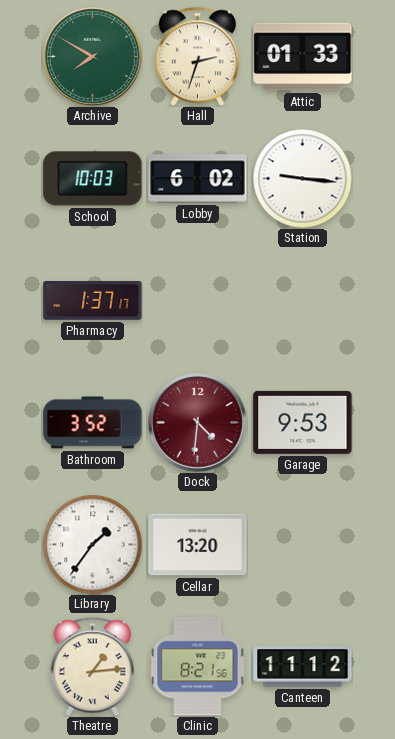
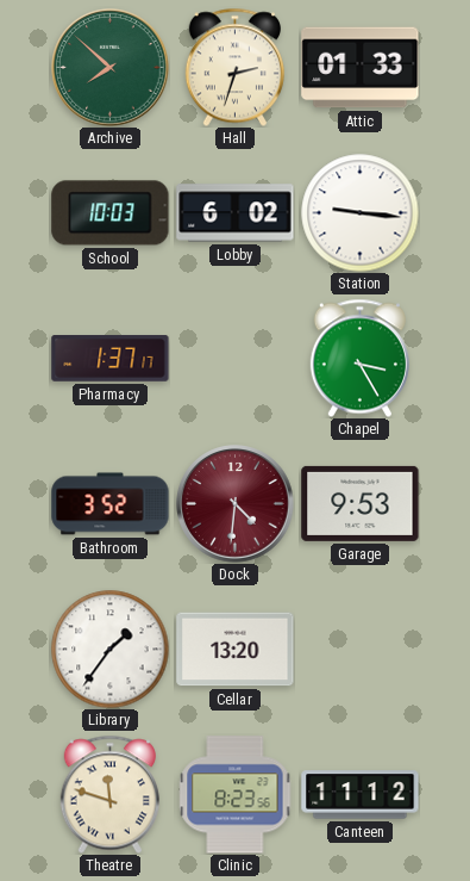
Archive: 7:50 -> 7:52 (111, 68)
Chapel: none -> 3:25 (359, 358)
Theatre: 1:14 -> 11:48 (109, 794)
Clinic: 8:21 -> 8:23 (236, 795)
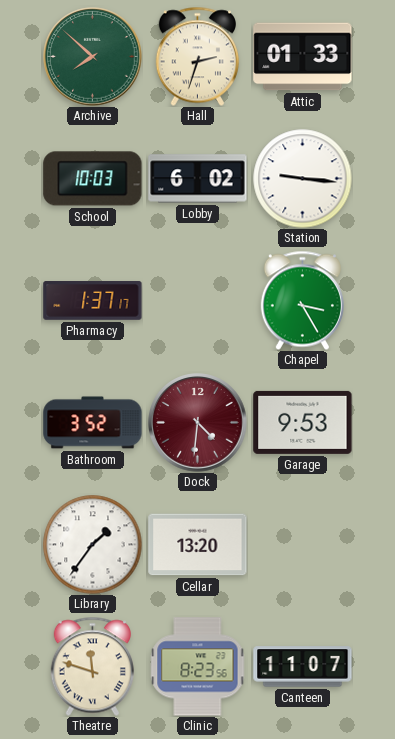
Canteen: 11:12 -> 11:07 (303, 667)
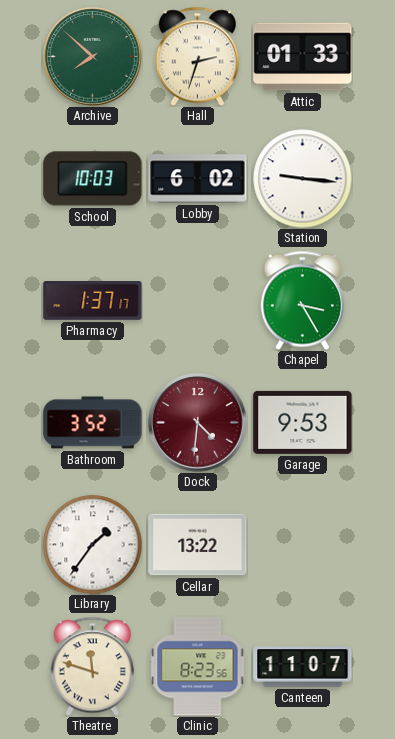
Cellar: 13:20 -> 13:22 (198, 545)
